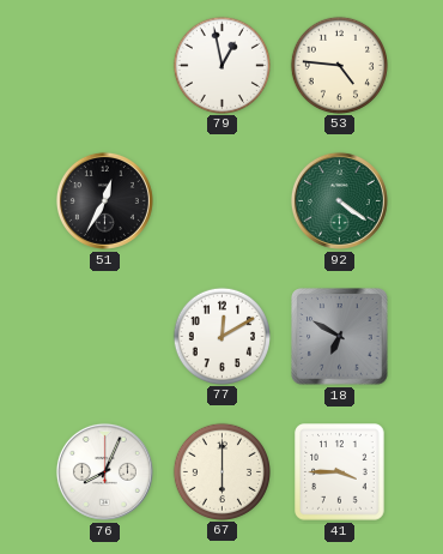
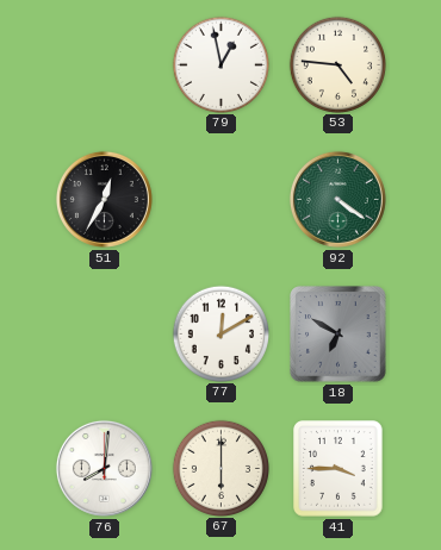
76: 8:04 -> 8:01 (104, 468)
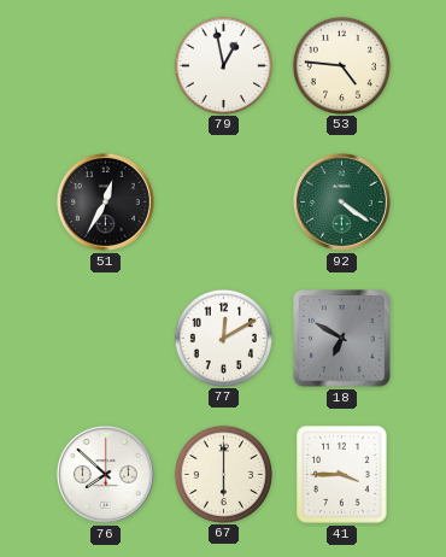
76: 8:01 -> 7:52 (105, 474)
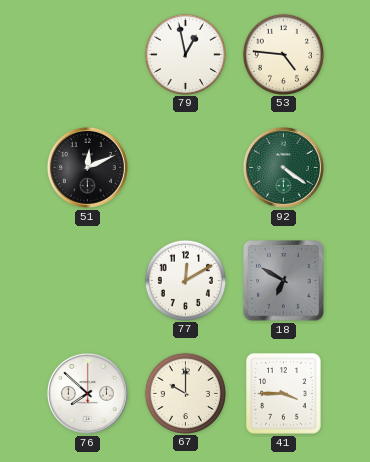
51: 12:35 -> 12:11 (87, 167)
67: 6:00 -> 10:00 (185, 393)
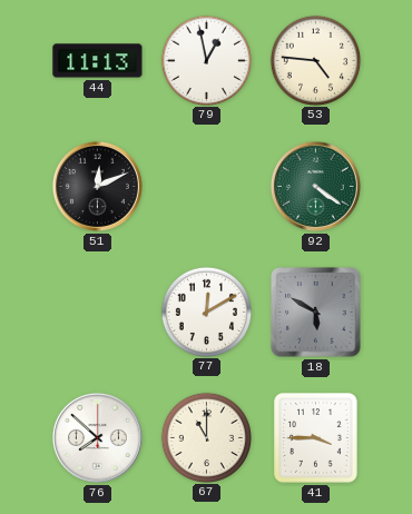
44: none -> 11:13 (98, 61)
18: 6:50 -> 5:50 (316, 313)
67: 10:00 -> 11:00 (206, 437)
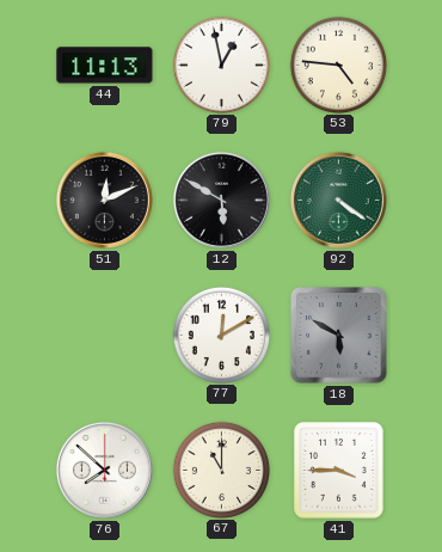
12: none -> 5:50 (221, 200)
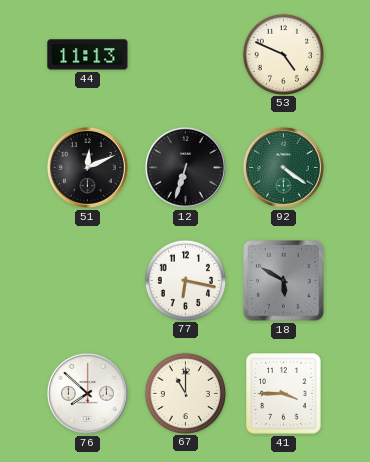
79: 12:58 -> none (221, 65)
53: 4:46 -> 4:49 (283, 54)
12: 5:50 -> 6:33 (185, 167)
77: 12:10 -> 6:17 (185, 280)
